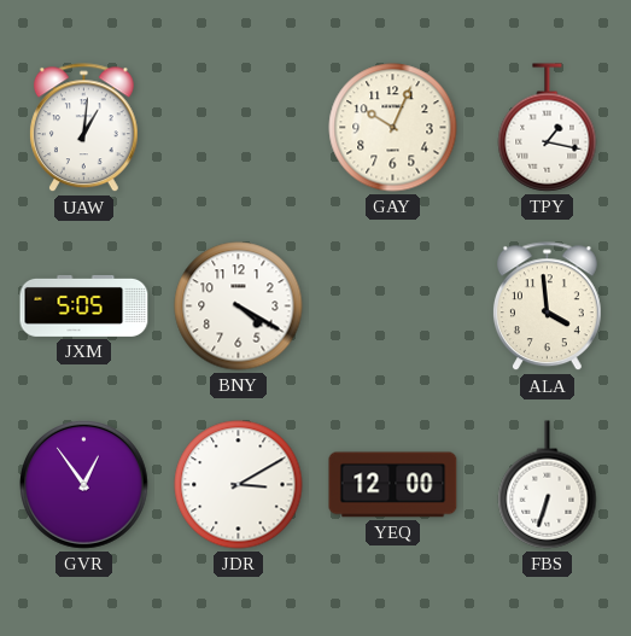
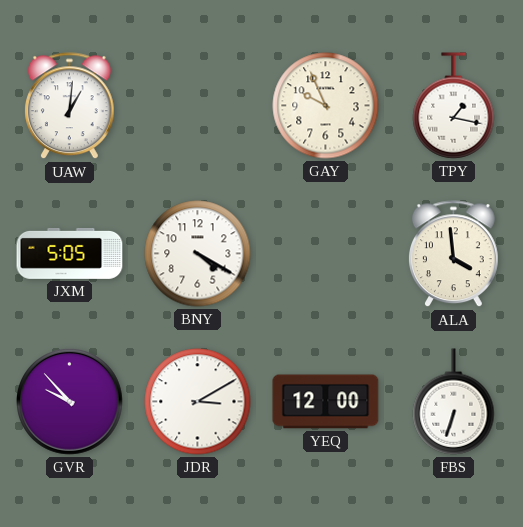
GAY: 10:04 -> 9:56 (326, 106)
GVR: 12:54 -> 9:53 (70, 402)
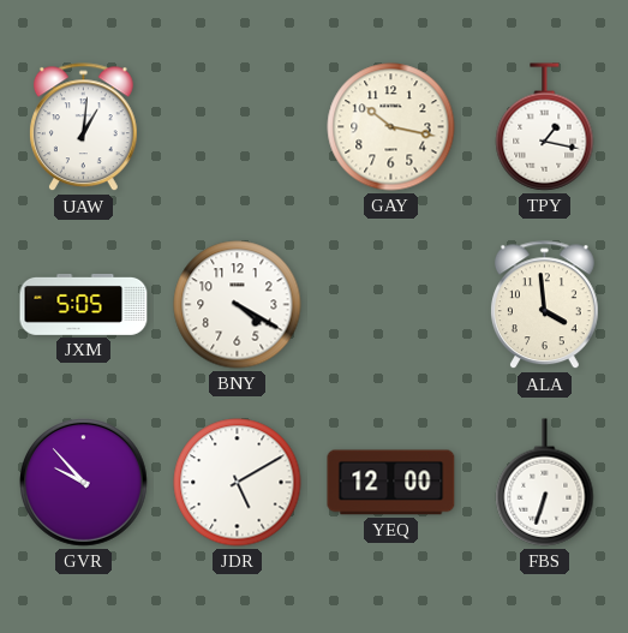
GAY: 9:56 -> 10:17 (391, 127)
JDR: 3:10 -> 5:10 (238, 483)
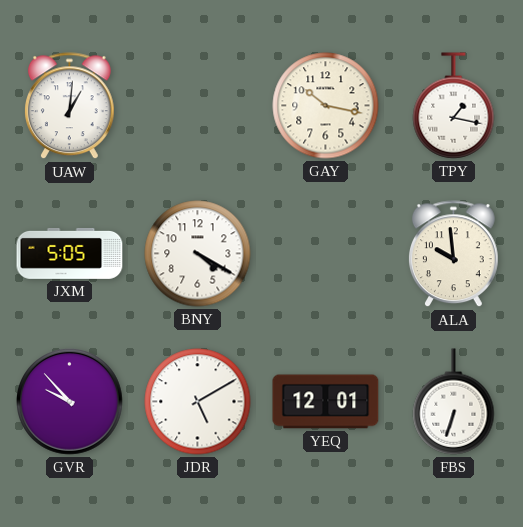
ALA: 3:59 -> 9:59 (453, 254)
YEQ: 12:00 -> 12:01 (326, 402)
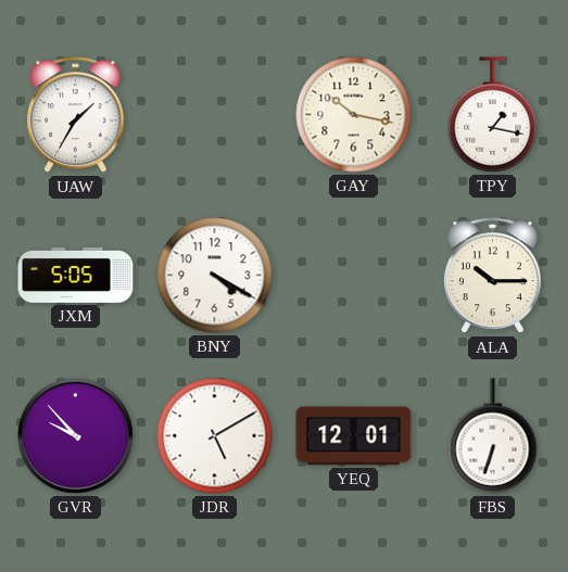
UAW: 1:01 -> 1:35 (75, 115)
ALA: 9:59 -> 10:15 (492, 276)
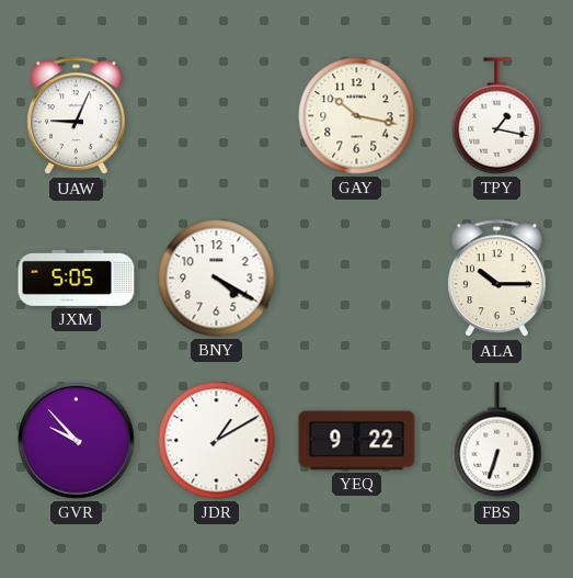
UAW: 1:35 -> 9:04 (76, 116)
JDR: 5:10 -> 1:10 (217, 441)
YEQ: 12:01 -> 9:22 (357, 441)
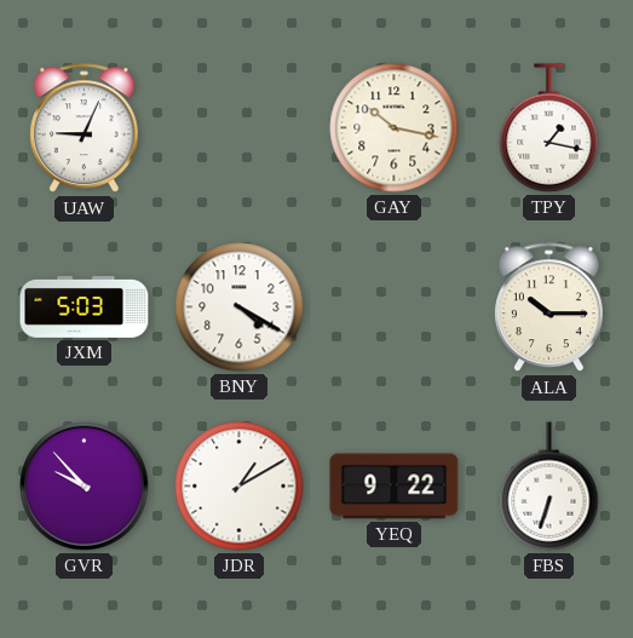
JXM: 5:05 -> 5:03 (85, 306)
